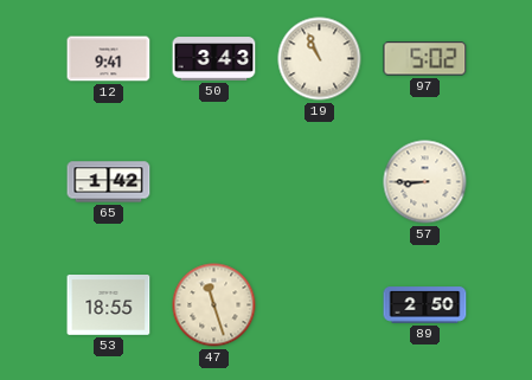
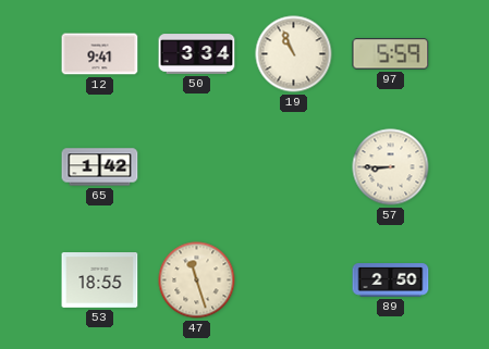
50: 3:43 -> 3:34 (197, 54)
97: 5:02 -> 5:59 (391, 54)
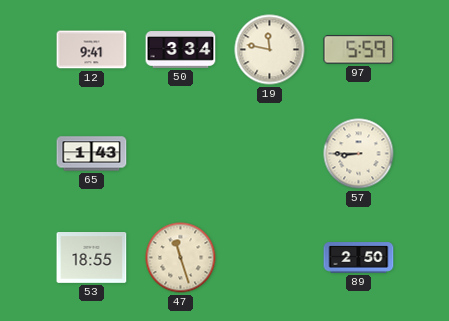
19: 10:56 -> 11:47 (270, 50)
65: 1:42 -> 1:43 (92, 154)
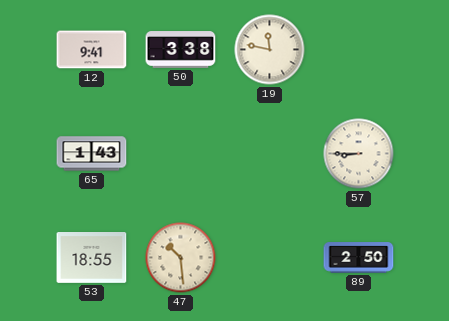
50: 3:34 -> 3:38 (181, 50)
97: 5:59 -> none (359, 50)
47: 11:27 -> 10:29 (181, 258)
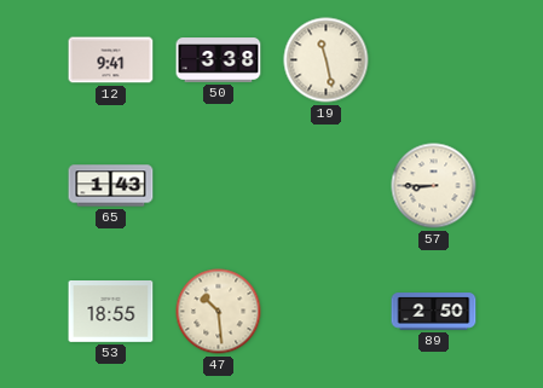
19: 11:47 -> 11:28 (327, 60)
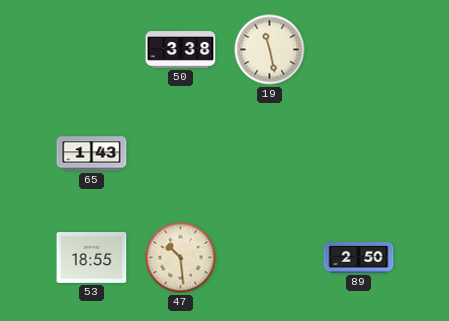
12: 9:41 -> none (111, 60)
57: 8:45 -> none (434, 186)
